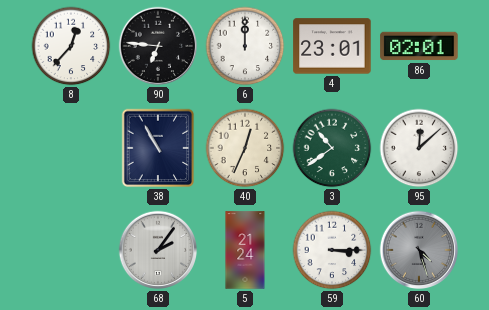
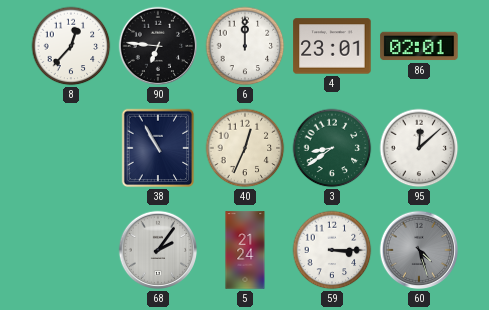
3: 10:39 -> 8:39 (332, 148)
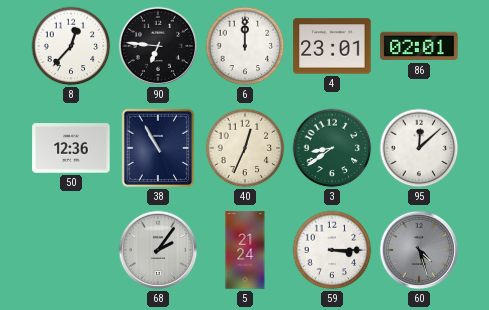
50: none -> 12:36 (71, 148)
